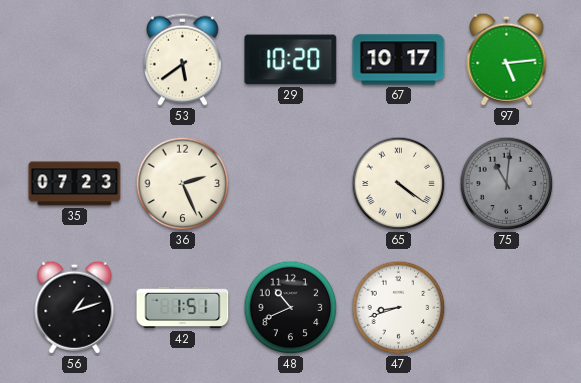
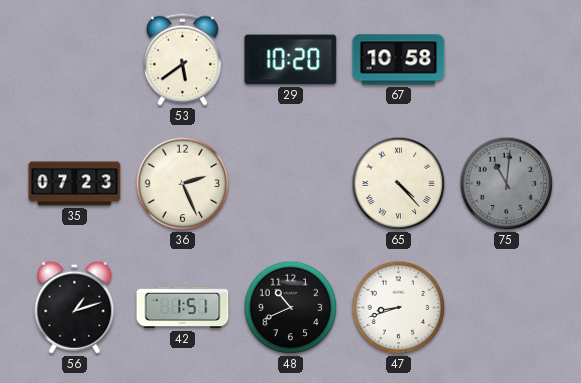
67: 10:17 -> 10:58 (399, 60)
97: 5:14 -> none (507, 59)
65: 4:21 -> 4:23 (399, 184)
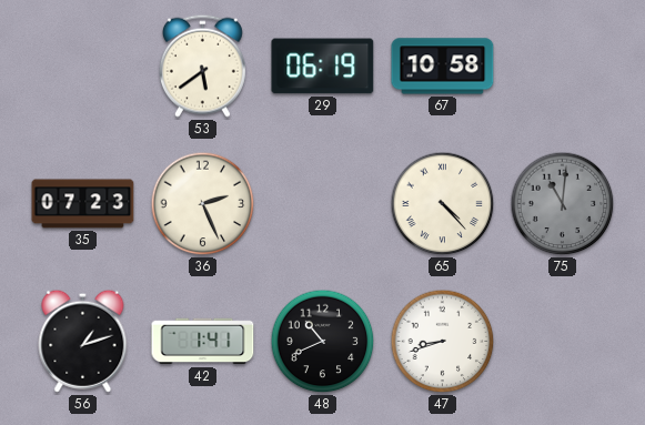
29: 10:20 -> 06:19 (323, 67)
42: 1:51 -> 1:41 (203, 342)
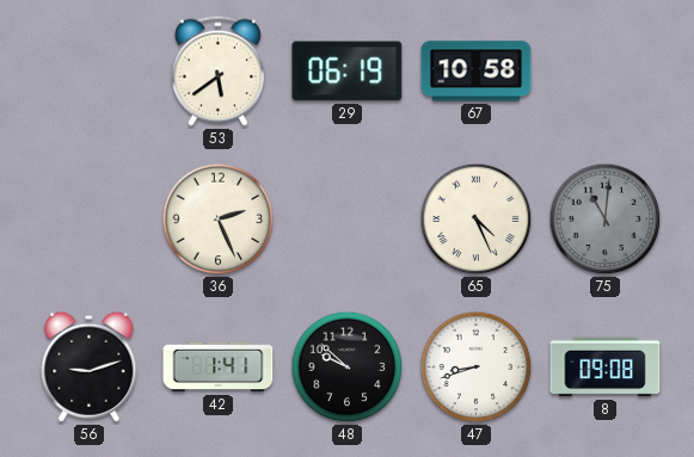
35: 07:23 -> none (83, 204)
65: 4:23 -> 4:26 (477, 220)
56: 1:12 -> 9:12 (90, 366)
48: 10:41 -> 9:52 (348, 368)
8: none -> 09:08 (606, 368)
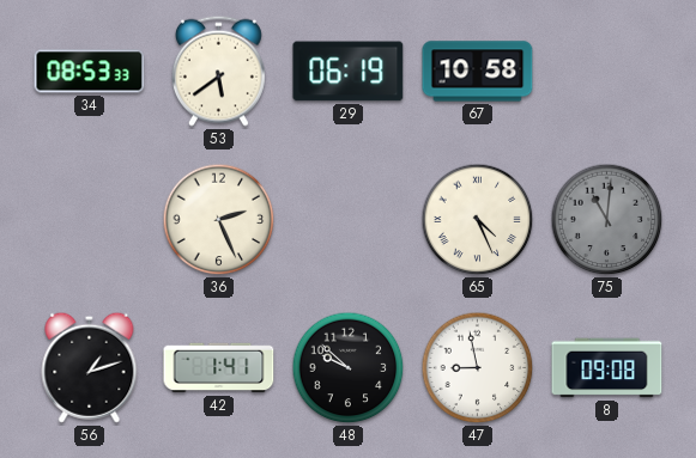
34: none -> 08:53 (90, 72)
56: 9:12 -> 1:12 (90, 367)
47: 8:42 -> 8:58 (478, 368)
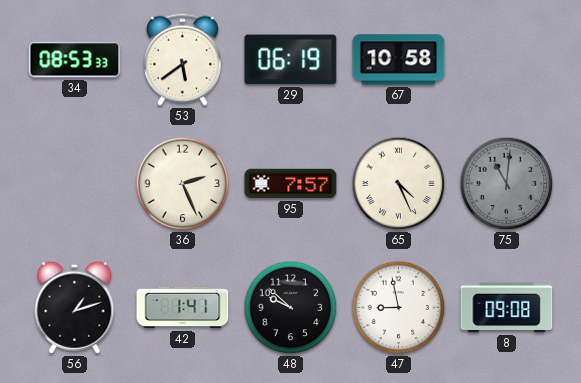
95: none -> 7:57 (291, 184)
